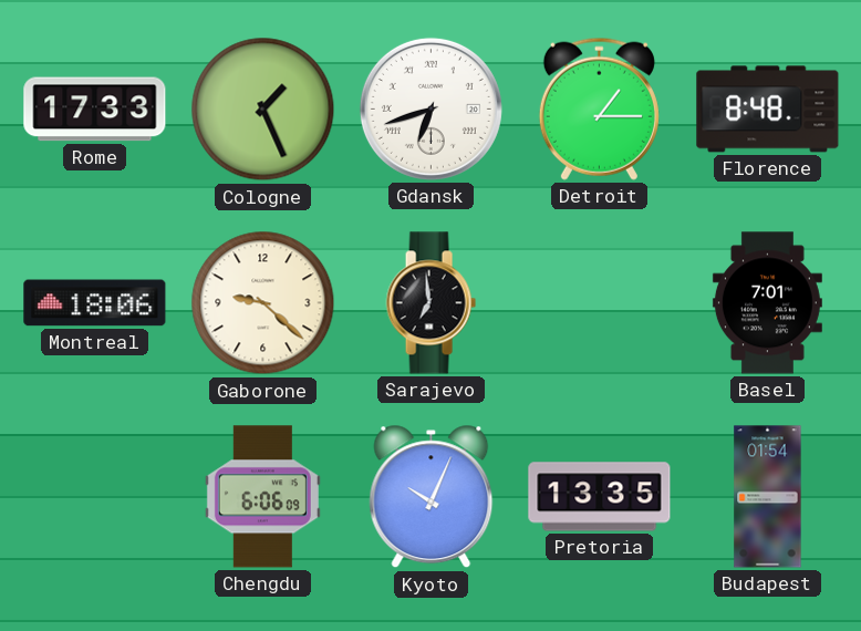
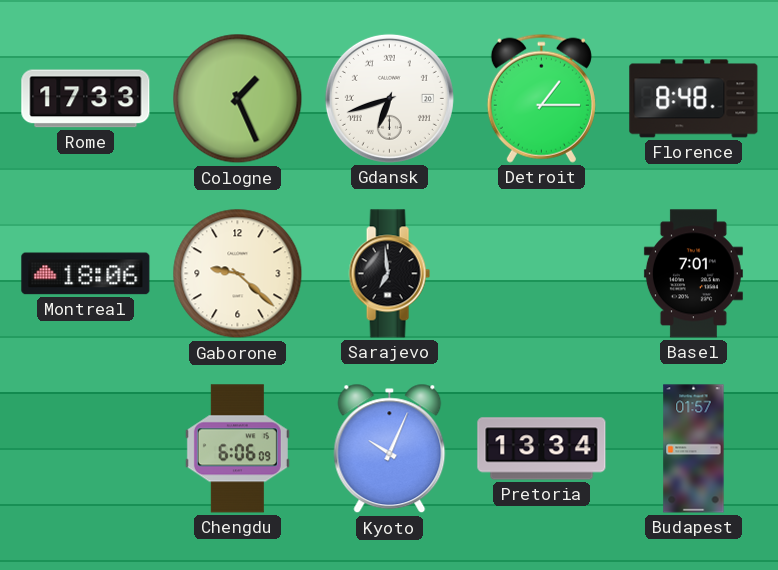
Pretoria: 13:35 -> 13:34 (542, 449)
Budapest: 01:54 -> 01:57 (694, 449)
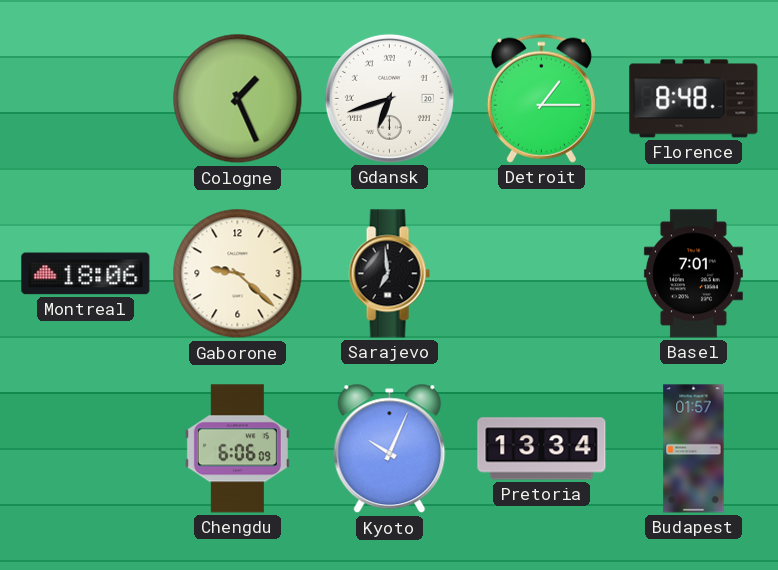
Rome: 17:33 -> none (86, 99)
